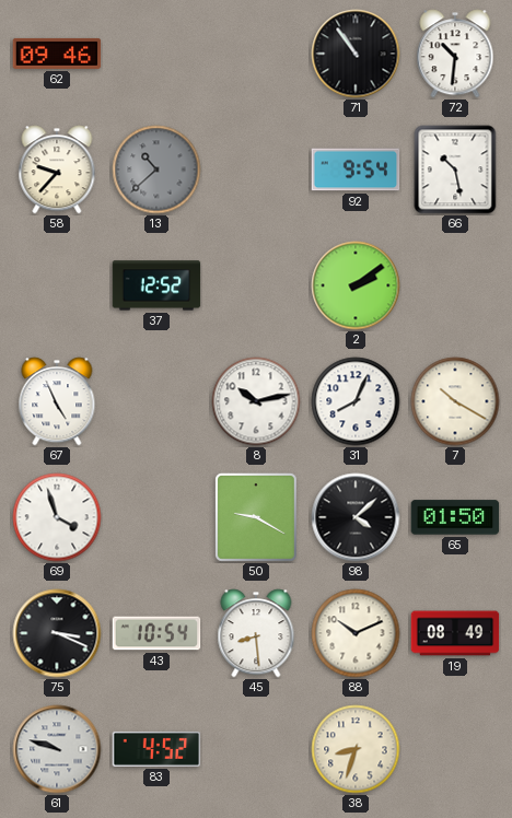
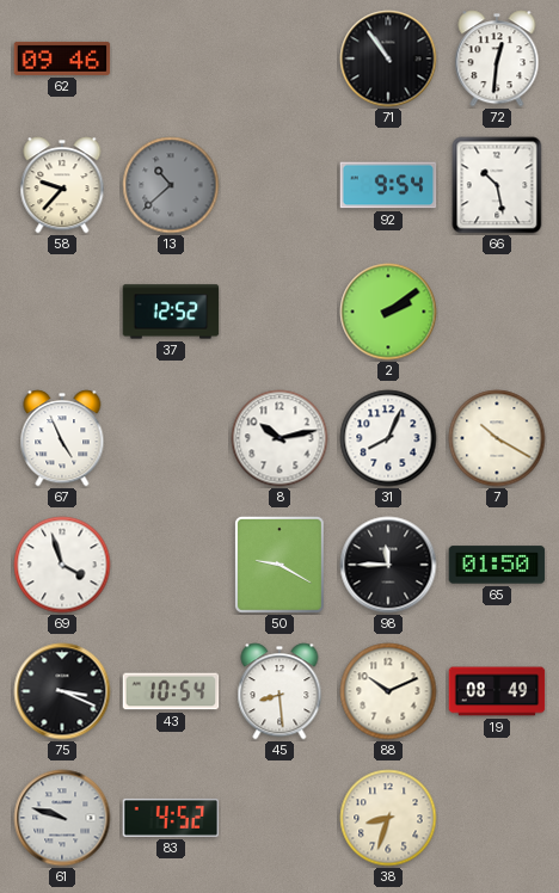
72: 10:31 -> 12:31 (497, 58)
98: 4:08 -> 11:45 (388, 565)
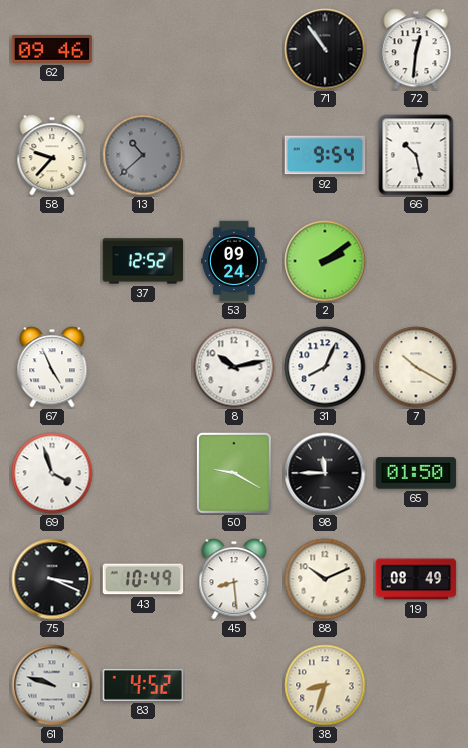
53: none -> 09:24 (234, 261)
43: 10:54 -> 10:49 (143, 579)
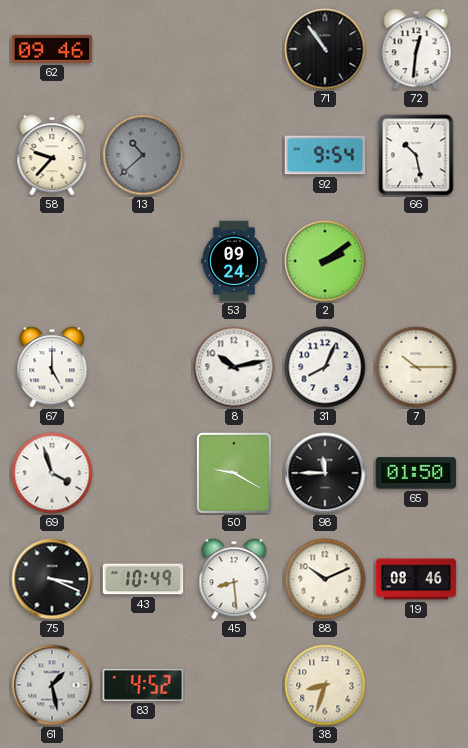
37: 12:52 -> none (143, 261)
67: 4:56 -> 5:00 (52, 367)
7: 10:20 -> 10:15 (416, 367)
19: 08:49 -> 08:46 (416, 579)
61: 9:48 -> 1:28 (52, 685)
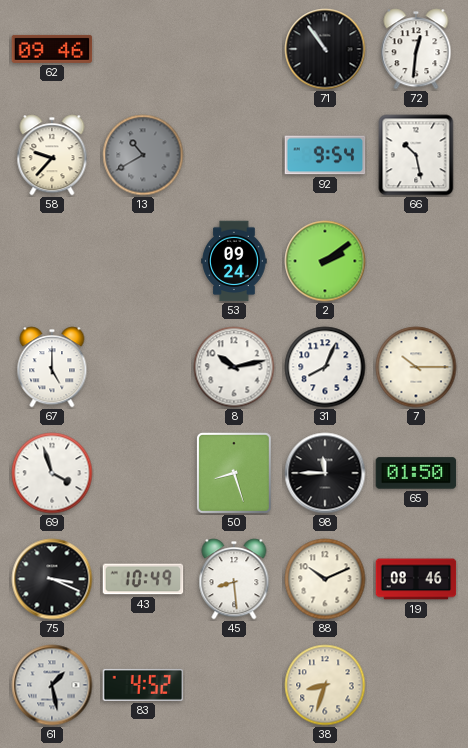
13: 10:38 -> 10:40 (143, 155)
50: 9:20 -> 8:27 (234, 473)
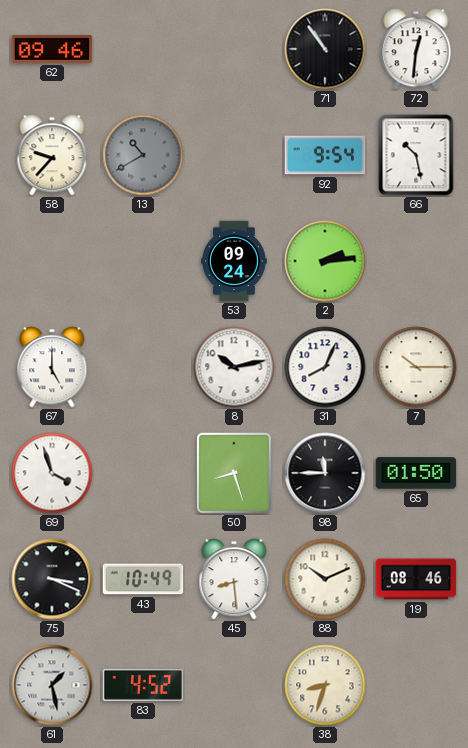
2: 2:09 -> 2:14 (325, 261)
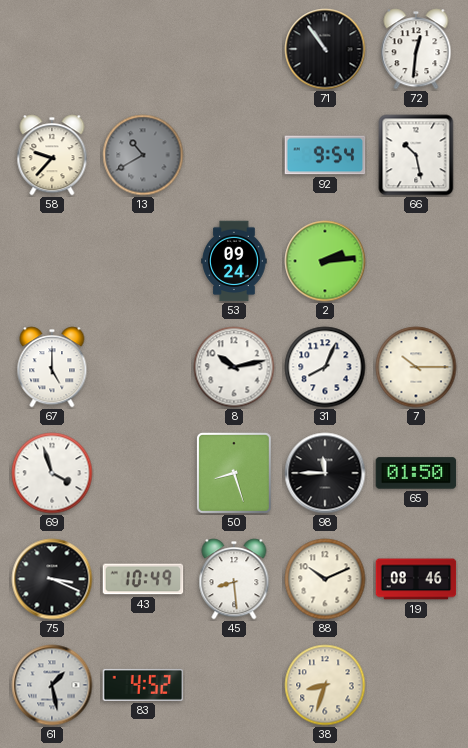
62: 09:46 -> none (52, 49)
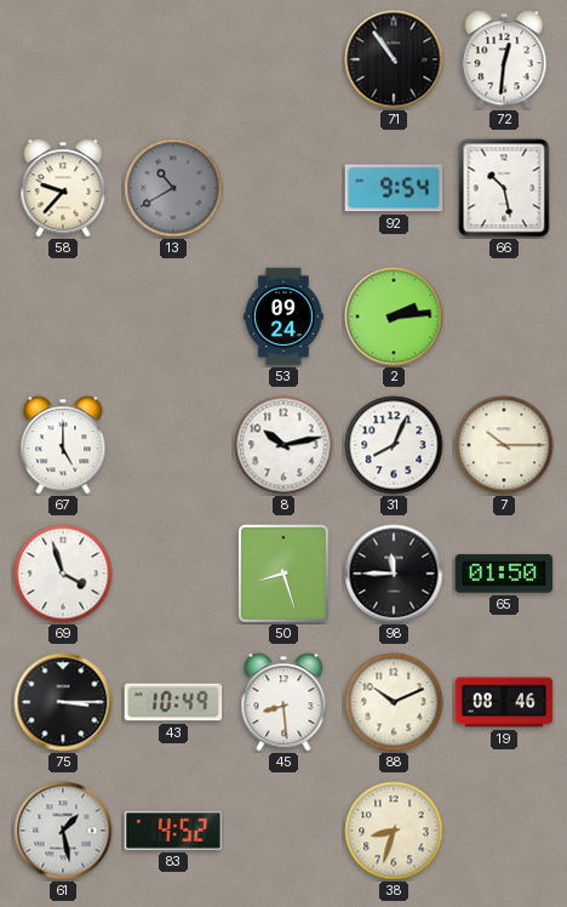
75: 3:19 -> 3:15 (63, 702)
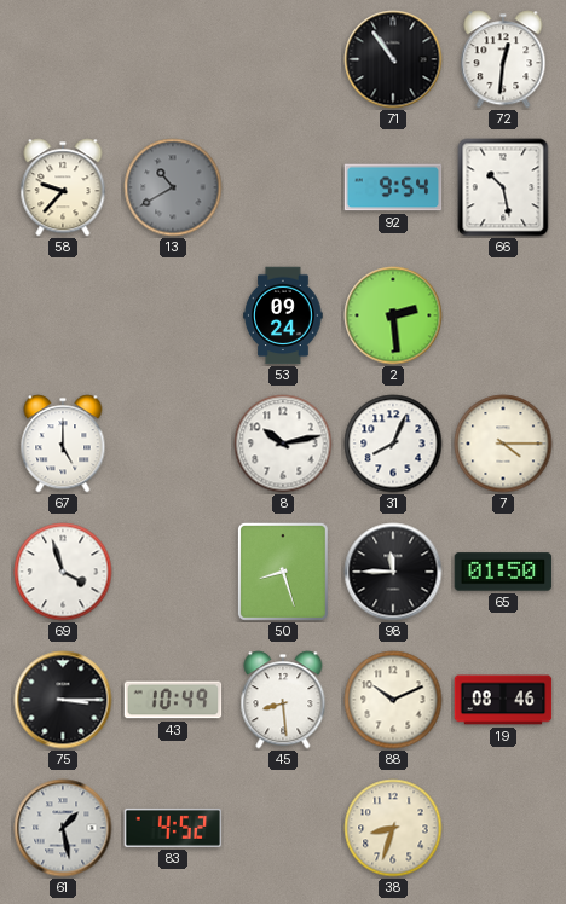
2: 2:14 -> 2:29 (393, 315)
7: 10:15 -> 4:15 (503, 444)
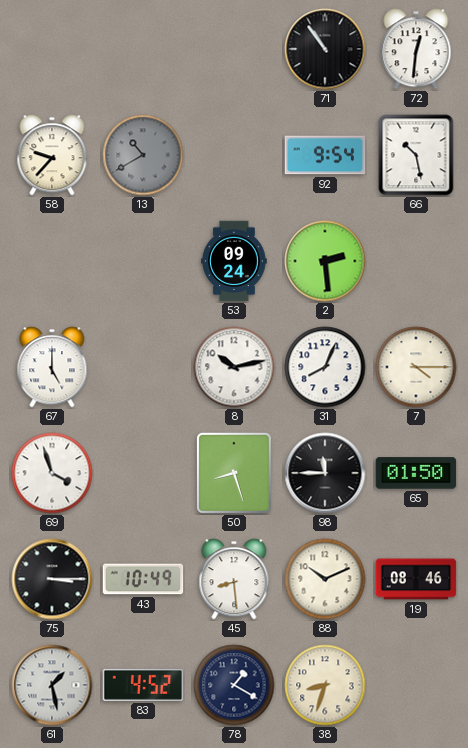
78: none -> 1:20 (234, 685)
